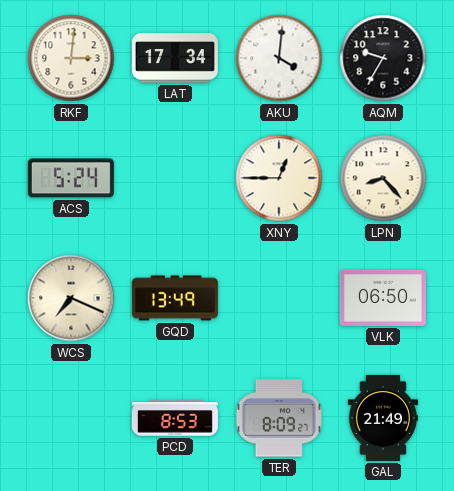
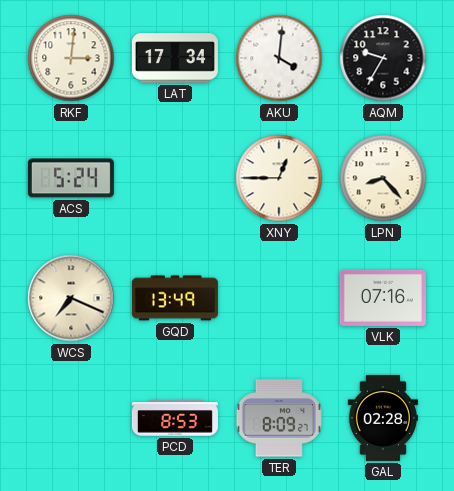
VLK: 06:50 -> 07:16 (383, 298)
GAL: 21:49 -> 02:28 (383, 418)
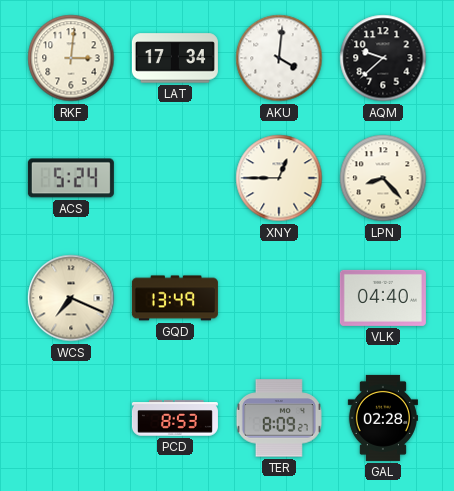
AQM: 9:35 -> 9:38 (383, 58)
VLK: 07:16 -> 04:40 (383, 298)
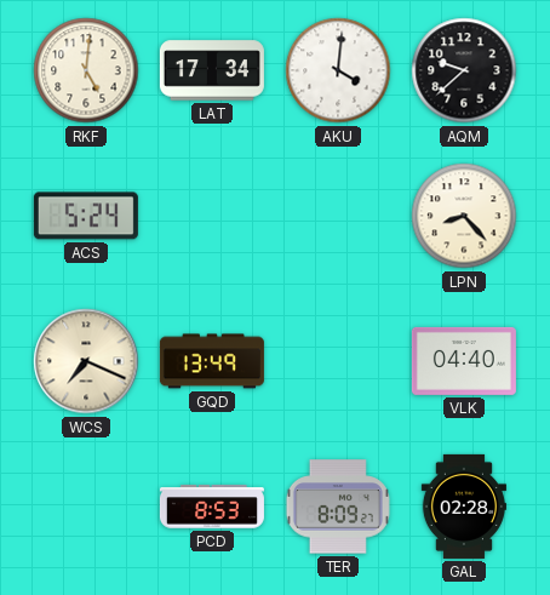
RKF: 3:01 -> 5:01 (86, 70)
XNY: 12:45 -> none (279, 178)
